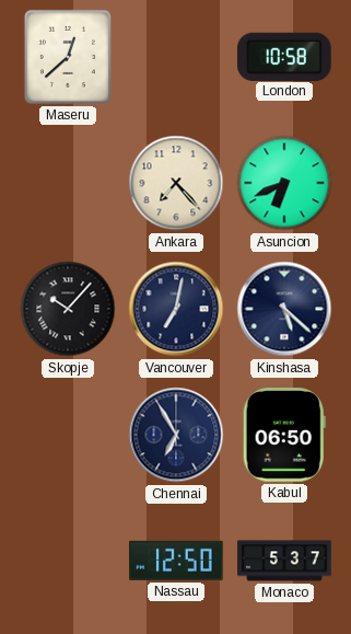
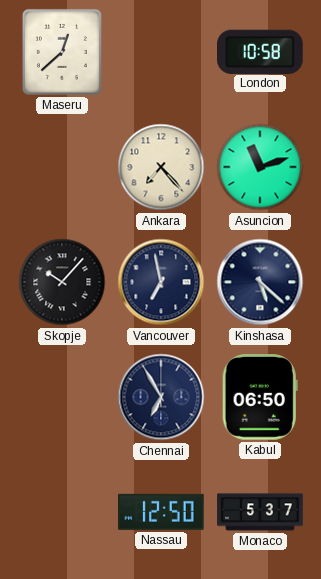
Asuncion: 6:41 -> 11:12 (260, 167)
Vancouver: 7:02 -> 6:58 (161, 282)
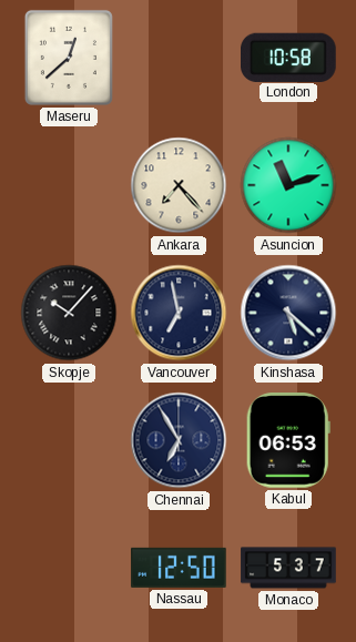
Kabul: 06:50 -> 06:53 (288, 440)
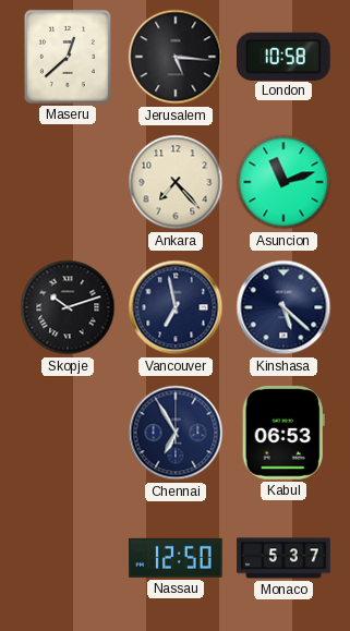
Jerusalem: none -> 5:16 (176, 57)
Skopje: 10:07 -> 10:12 (68, 307)
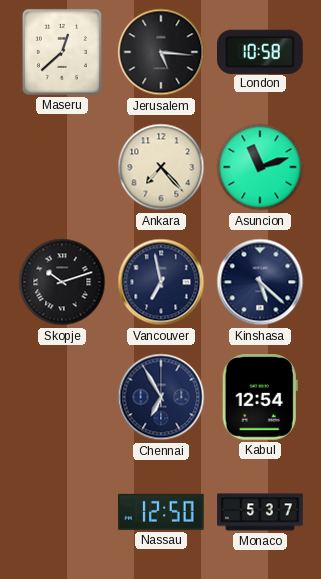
Kabul: 06:53 -> 12:54 (260, 397)
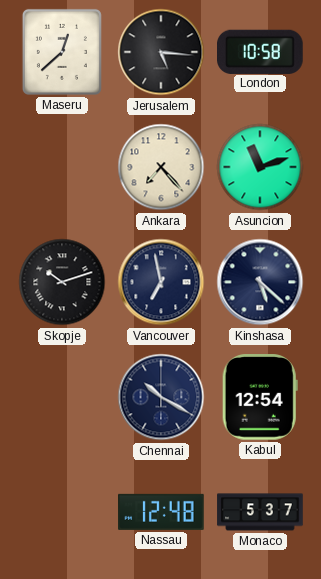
Chennai: 6:55 -> 10:20 (161, 397)
Nassau: 12:50 -> 12:48 (161, 512)
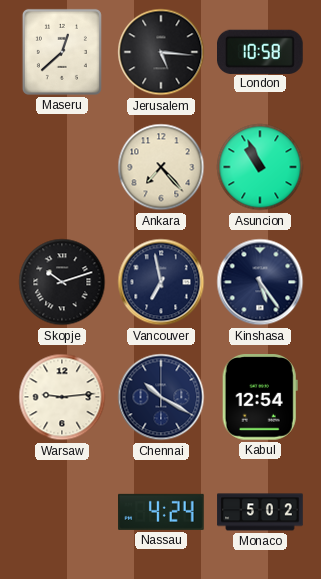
Asuncion: 11:12 -> 10:56 (260, 167)
Kinshasa: 5:22 -> 5:24 (260, 282)
Warsaw: none -> 9:14 (62, 397)
Nassau: 12:48 -> 4:24 (161, 512)
Monaco: 5:37 -> 5:02 (260, 512)
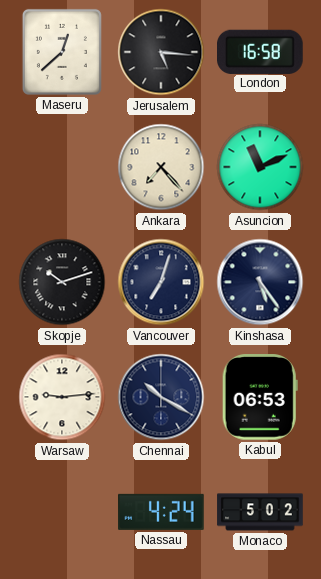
London: 10:58 -> 16:58 (261, 51)
Asuncion: 10:56 -> 11:11 (260, 167)
Vancouver: 6:58 -> 7:03 (161, 282)
Kabul: 12:54 -> 06:53 (260, 397)
